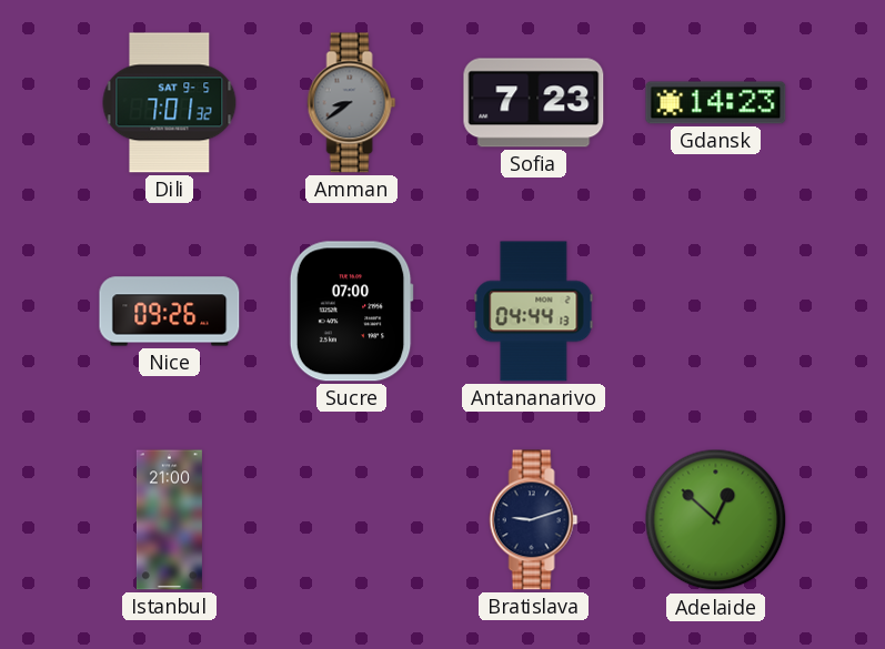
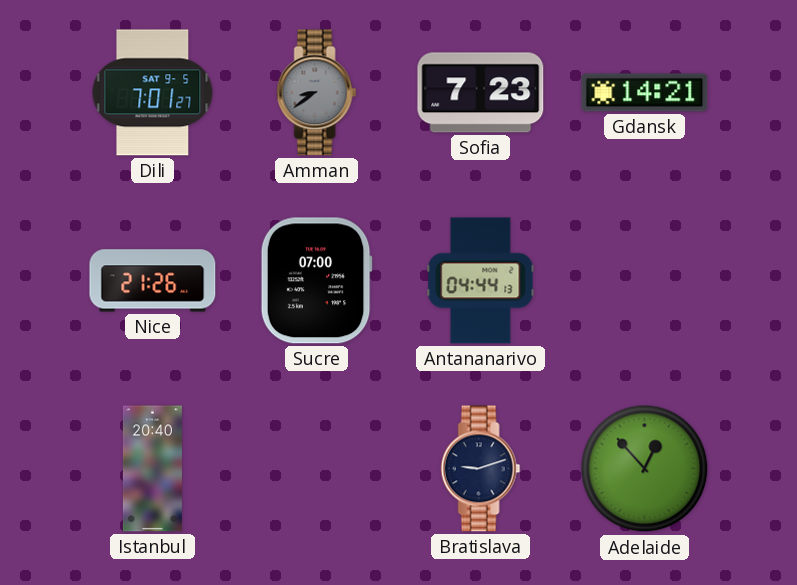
Dili: 7:01:32 -> 7:01:27 (153, 93)
Gdansk: 14:23 -> 14:21 (645, 93)
Nice: 09:26 -> 21:26 (153, 281)
Istanbul: 21:00 -> 20:40 (152, 469)
Adelaide: 12:52 -> 12:53 (645, 469)
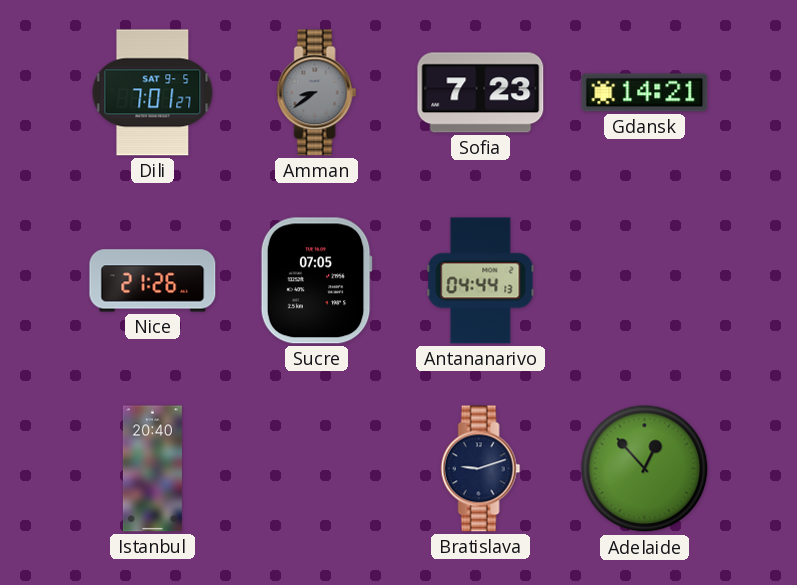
Sucre: 07:00 -> 07:05 (316, 281)
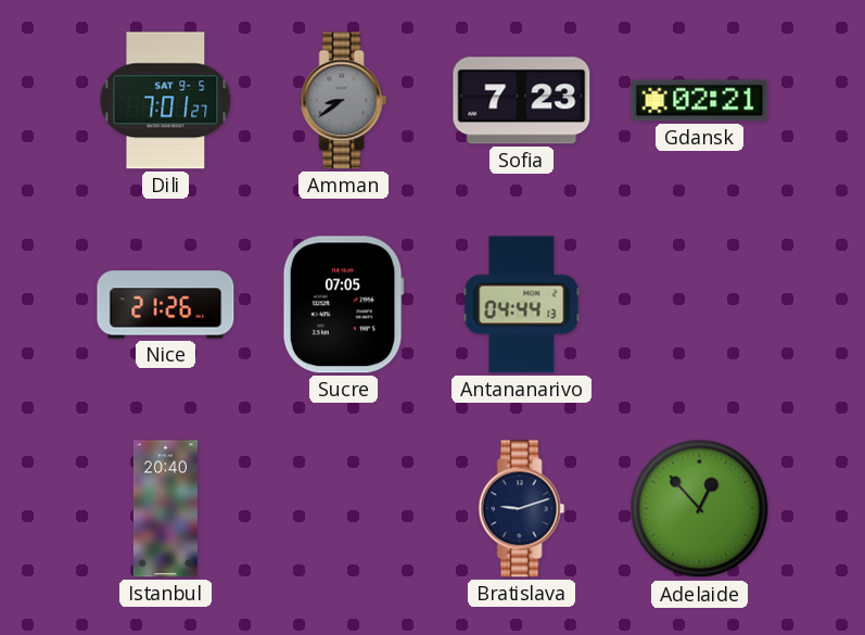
Gdansk: 14:21 -> 02:21 (700, 101)
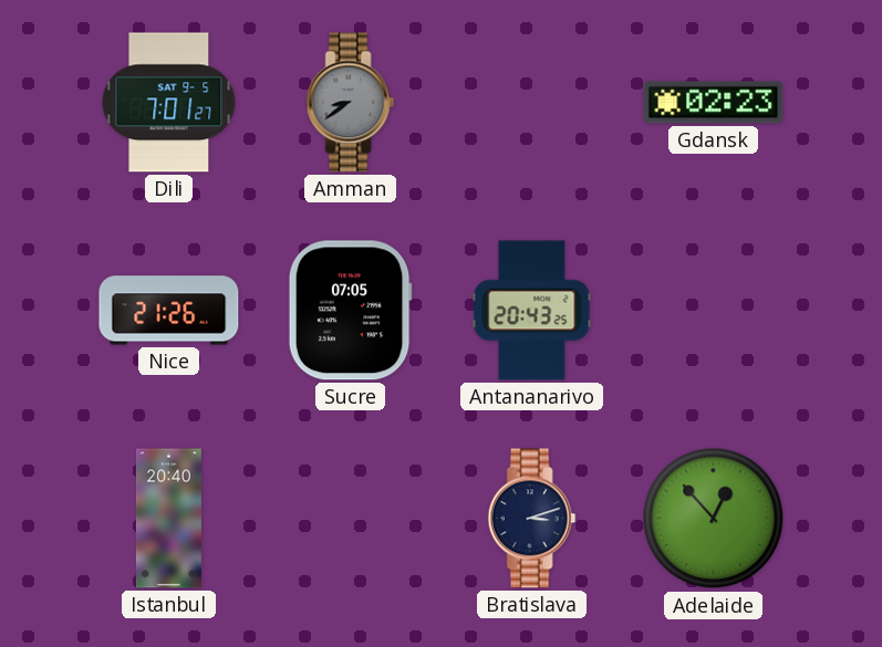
Sofia: 7:23 -> none (522, 101)
Gdansk: 02:21 -> 02:23 (714, 103)
Antananarivo: 04:44 -> 20:43 (532, 311)
Bratislava: 9:12 -> 3:12 (532, 519)
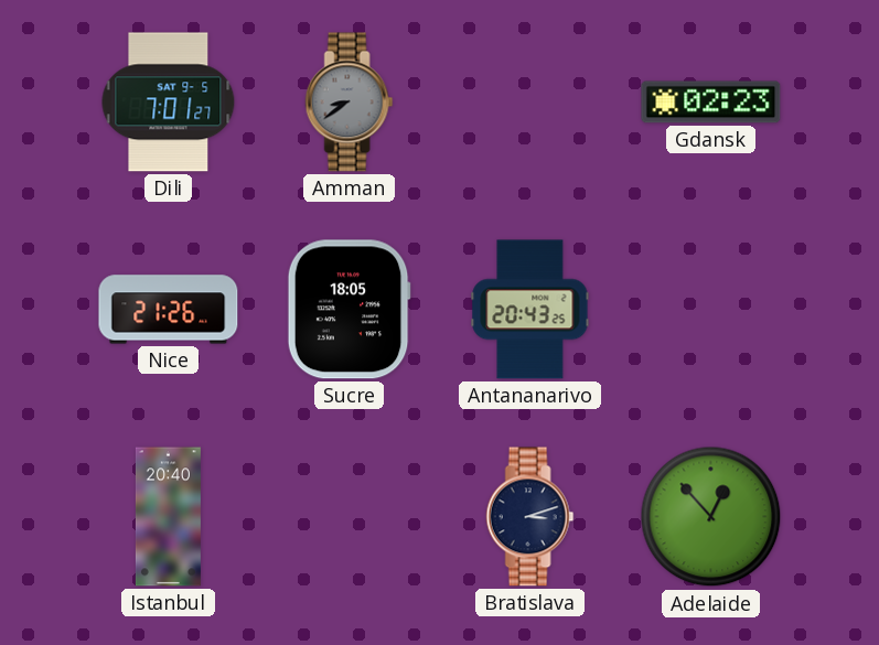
Sucre: 07:05 -> 18:05 (349, 310)
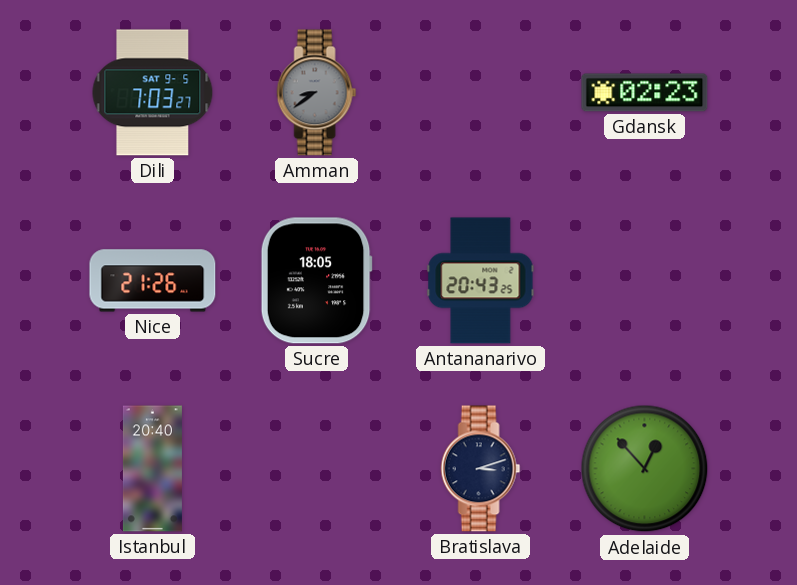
Dili: 7:01 -> 7:03 (153, 93)
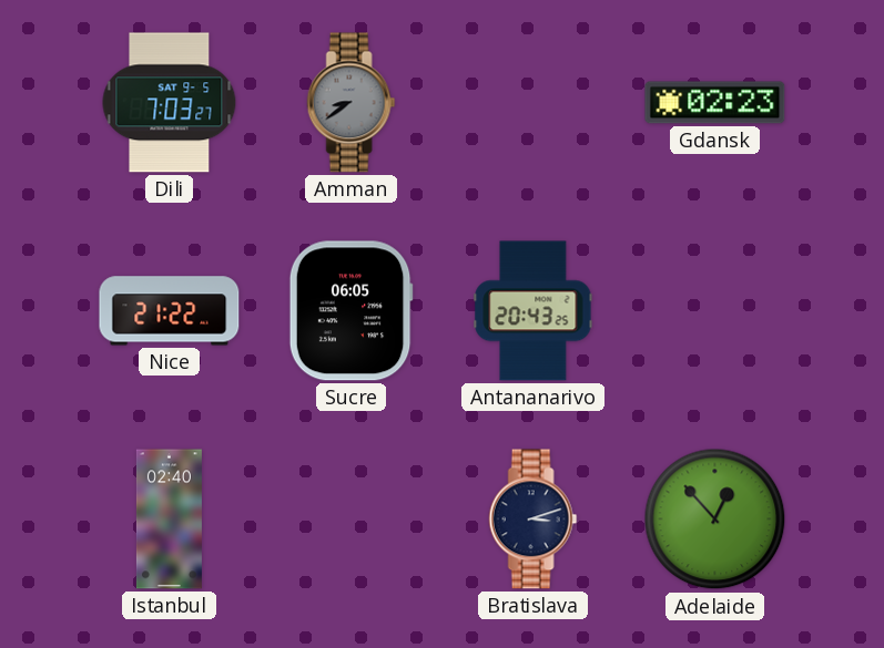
Nice: 21:26 -> 21:22 (170, 311)
Sucre: 18:05 -> 06:05 (350, 311)
Istanbul: 20:40 -> 02:40 (169, 520)
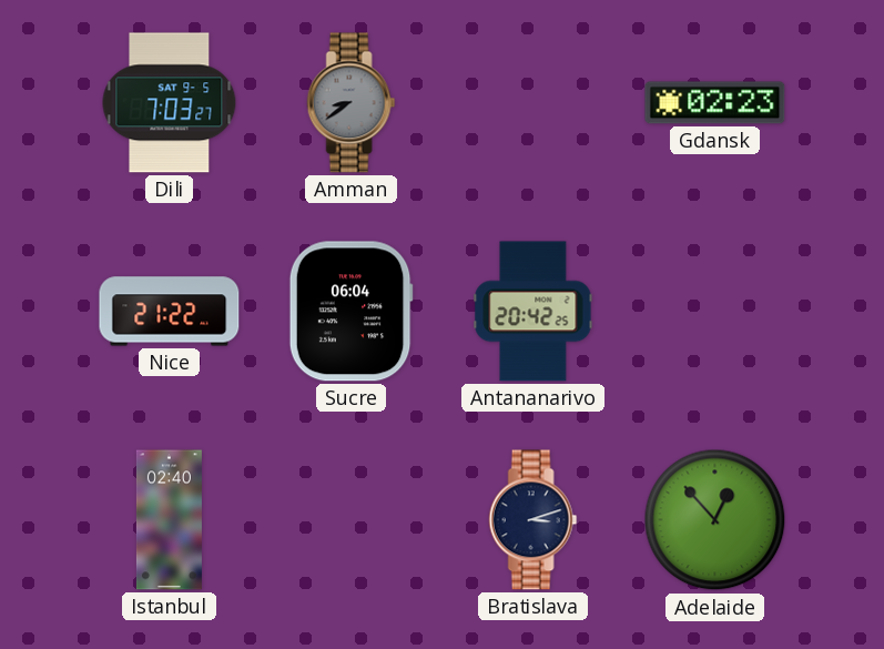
Sucre: 06:05 -> 06:04 (350, 312)
Antananarivo: 20:43 -> 20:42 (534, 312)
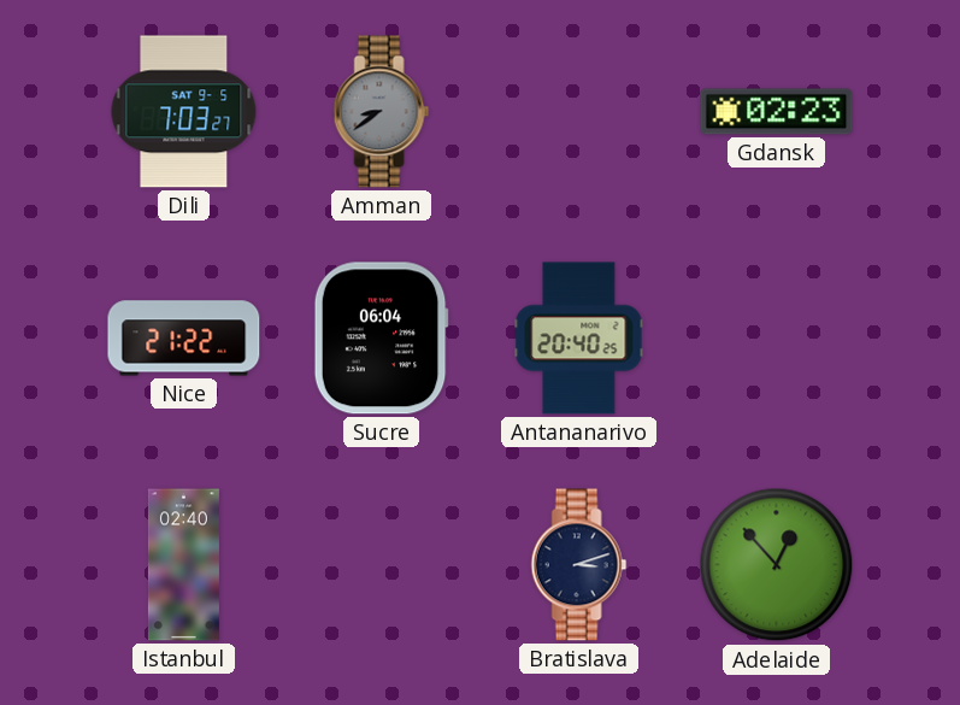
Antananarivo: 20:42 -> 20:40 (579, 339)
